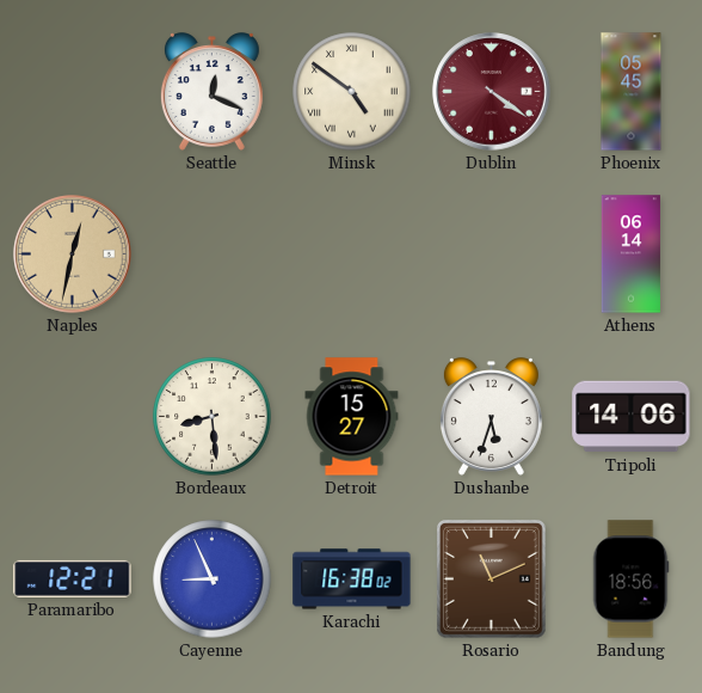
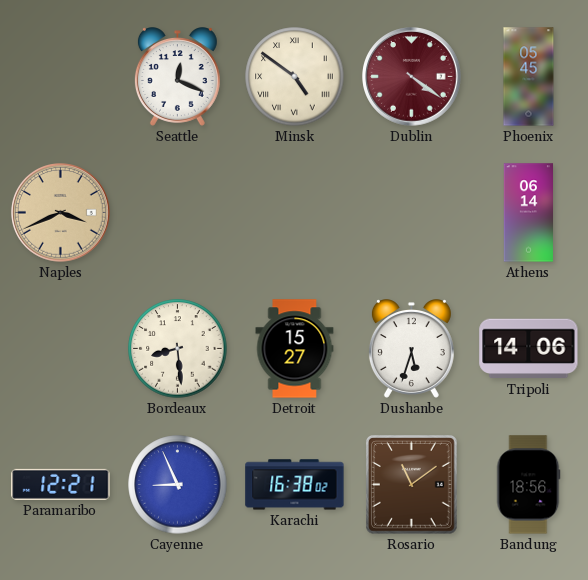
Naples: 12:32 -> 3:41 (61, 213)
Rosario: 11:11 -> 11:09 (412, 485)
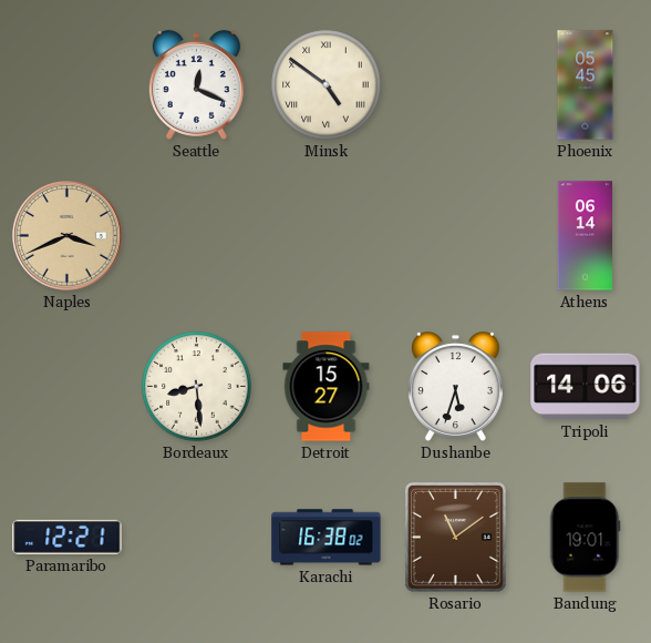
Dublin: 4:21 -> none (412, 77)
Cayenne: 8:56 -> none (178, 485)
Bandung: 18:56 -> 19:01 (585, 538)
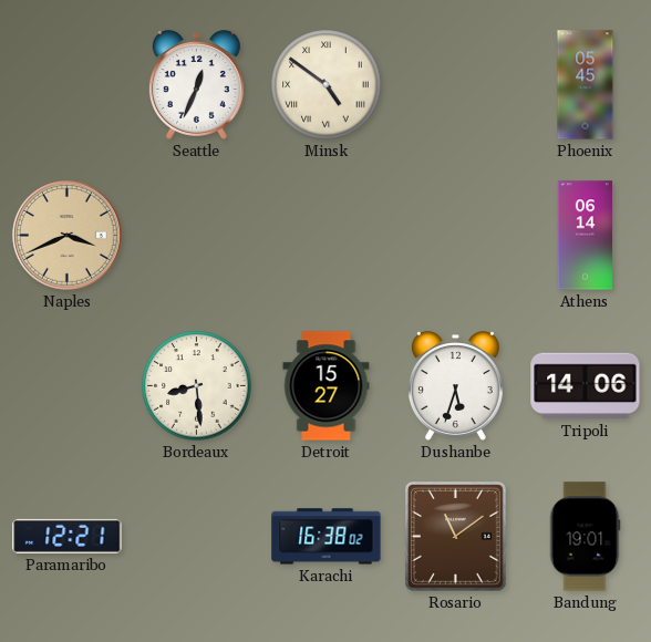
Seattle: 12:19 -> 12:34 (196, 85)
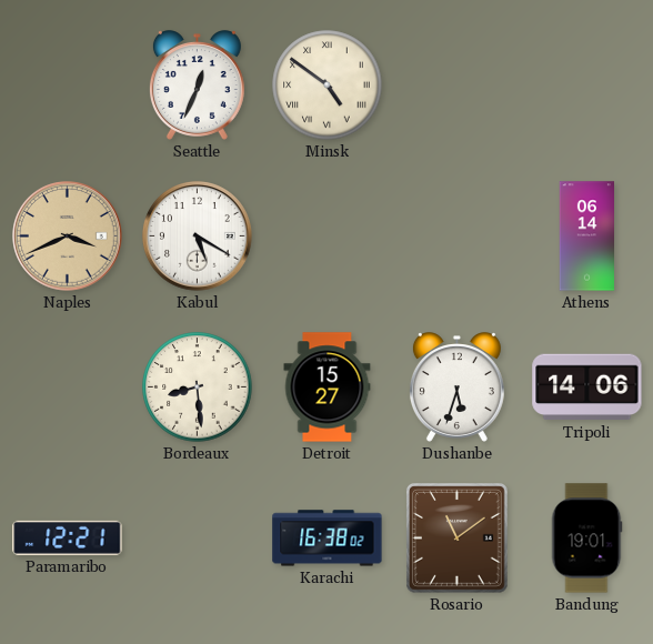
Phoenix: 05:45 -> none (586, 85)
Kabul: none -> 5:20 (198, 237)
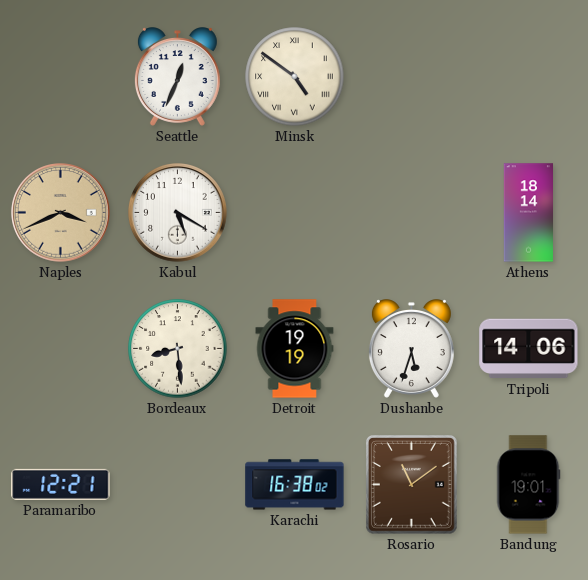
Athens: 06:14 -> 18:14 (529, 213)
Detroit: 15:27 -> 19:19 (295, 349)
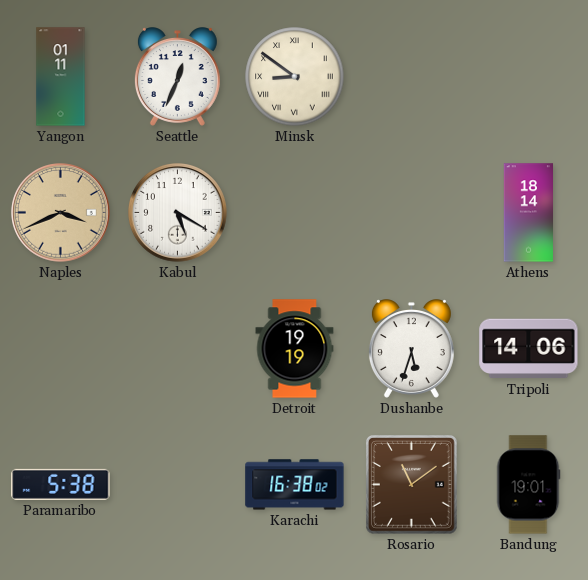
Yangon: none -> 01:11 (61, 77)
Minsk: 4:51 -> 8:51 (295, 77)
Bordeaux: 8:29 -> none (178, 349)
Paramaribo: 12:21 -> 5:38 (61, 484)
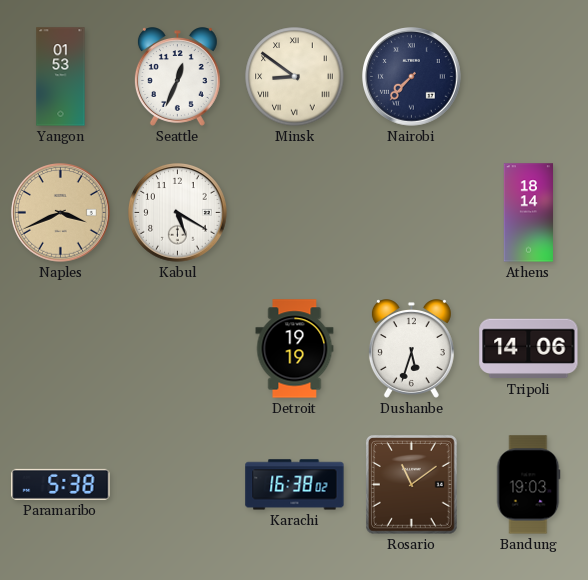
Yangon: 01:11 -> 01:53 (61, 77)
Nairobi: none -> 7:37 (412, 77)
Bandung: 19:01 -> 19:03 (528, 485)
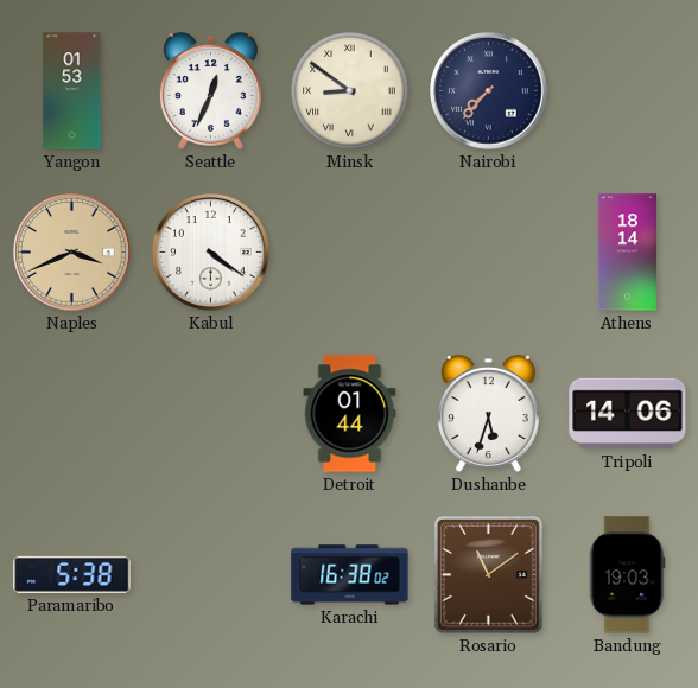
Kabul: 5:20 -> 4:21 (211, 253)
Detroit: 19:19 -> 01:44 (350, 414)
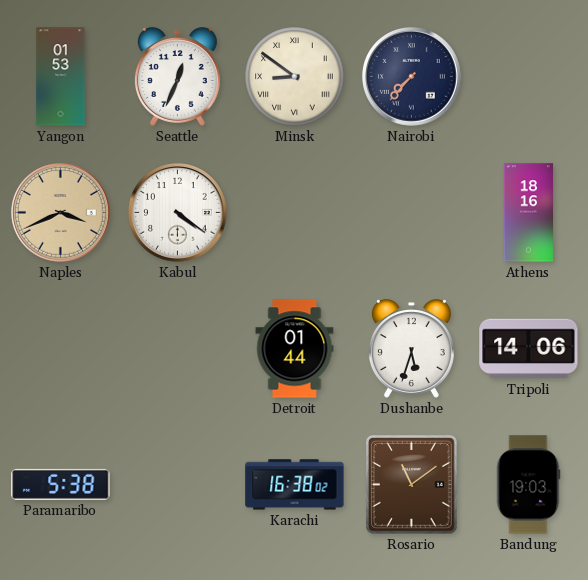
Athens: 18:14 -> 18:16 (529, 213)
